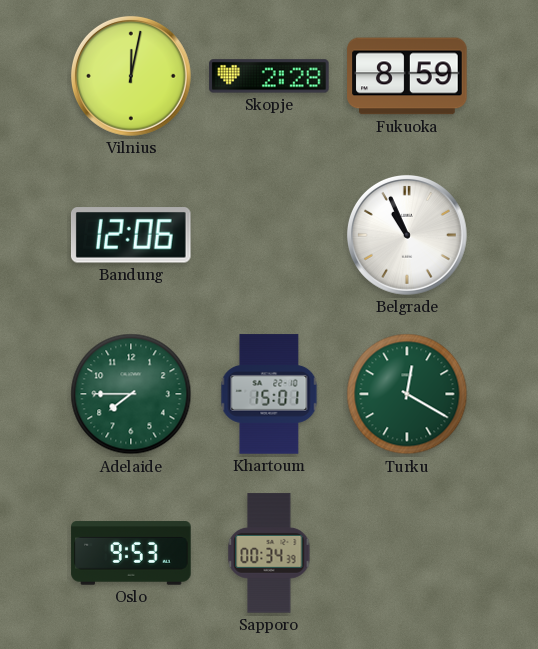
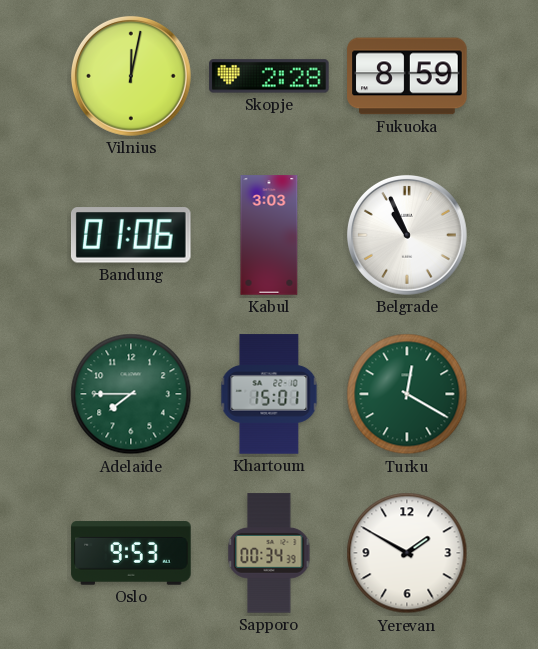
Bandung: 12:06 -> 01:06 (131, 235)
Kabul: none -> 3:03 (269, 235)
Yerevan: none -> 1:50 (407, 553)
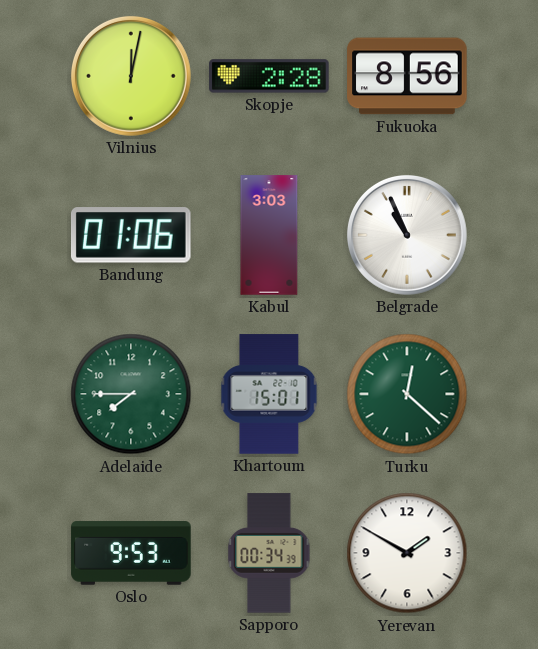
Fukuoka: 8:59 -> 8:56 (407, 76)
Turku: 12:20 -> 12:22 (407, 394)
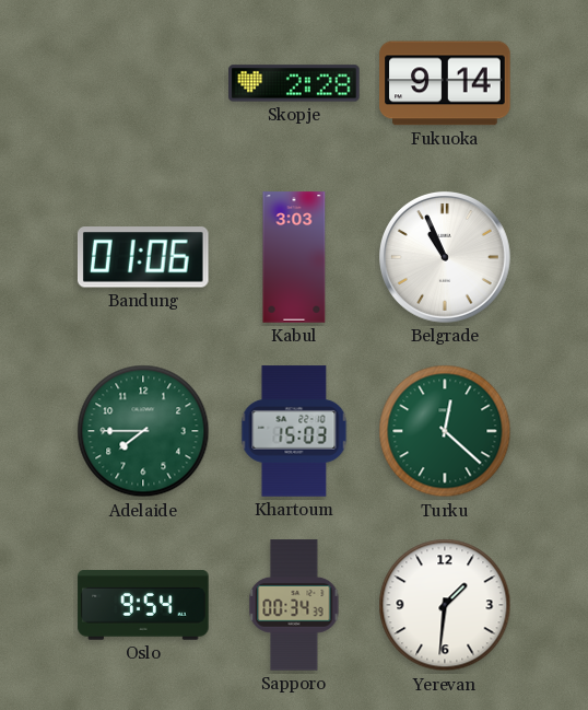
Vilnius: 12:02 -> none (131, 76)
Fukuoka: 8:56 -> 9:14 (445, 83)
Khartoum: 15:01 -> 15:03 (294, 431)
Oslo: 9:53 -> 9:54 (143, 605)
Yerevan: 1:50 -> 1:31 (445, 605)
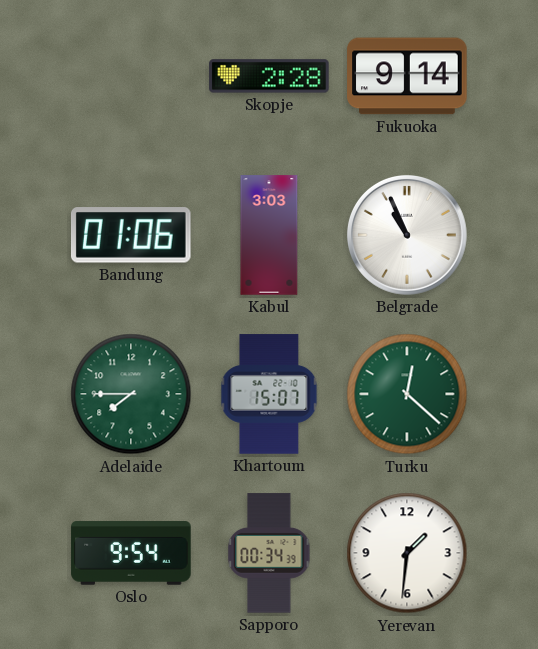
Khartoum: 15:03 -> 15:07 (269, 394)
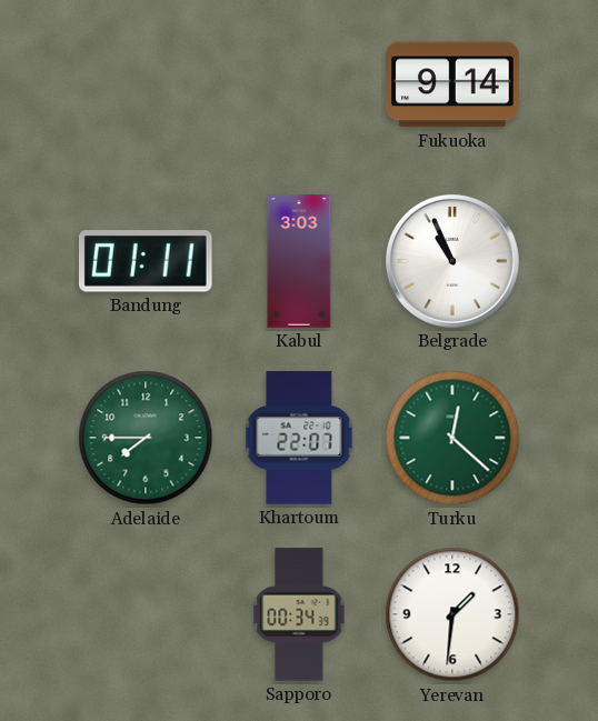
Skopje: 2:28 -> none (269, 76)
Bandung: 01:06 -> 01:11 (146, 261)
Khartoum: 15:07 -> 22:07 (299, 438)
Oslo: 9:54 -> none (131, 553)
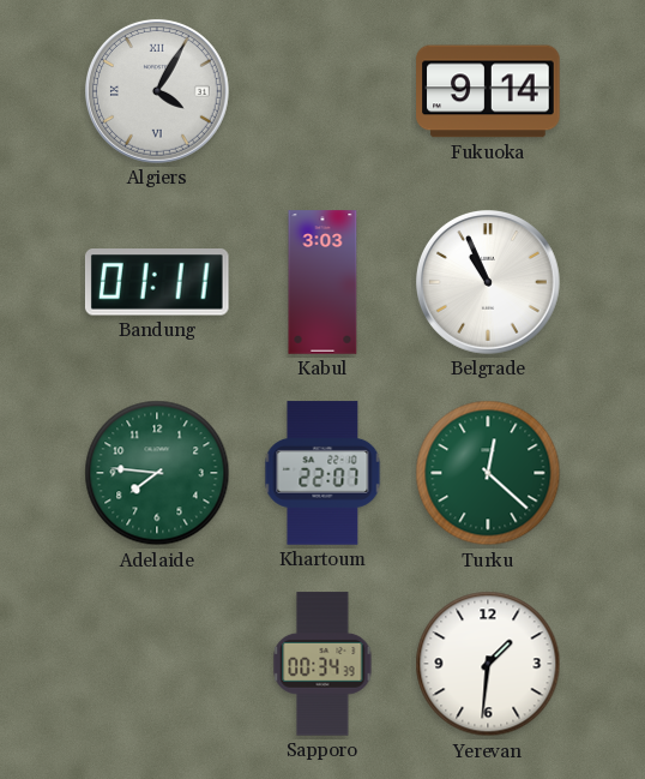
Algiers: none -> 4:05 (157, 91)
Adelaide: 7:45 -> 7:46 (157, 473)
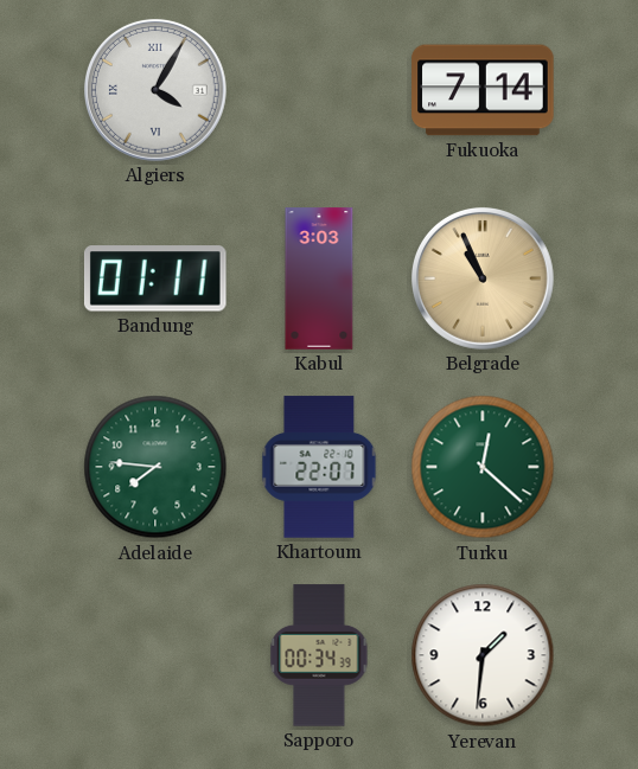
Fukuoka: 9:14 -> 7:14 (483, 90)
Belgrade dial: white -> champagne (483, 278)
